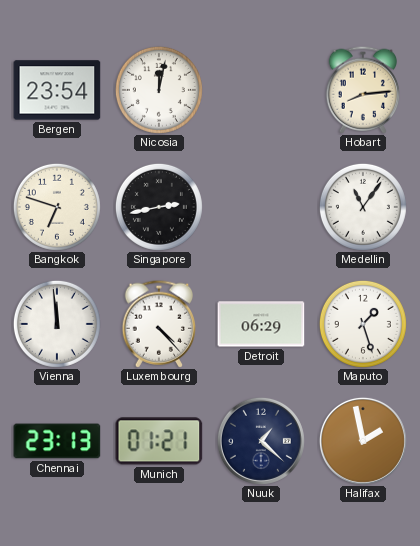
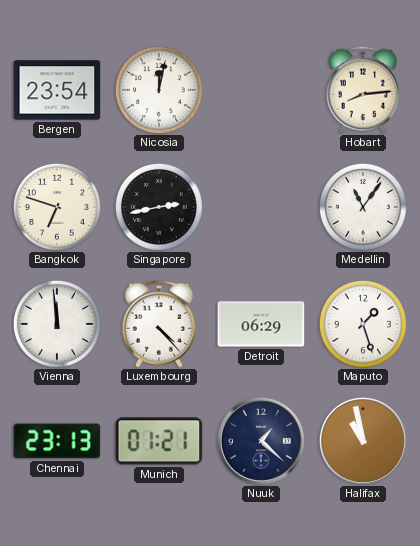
Halifax: 1:58 -> 10:58 (363, 441)
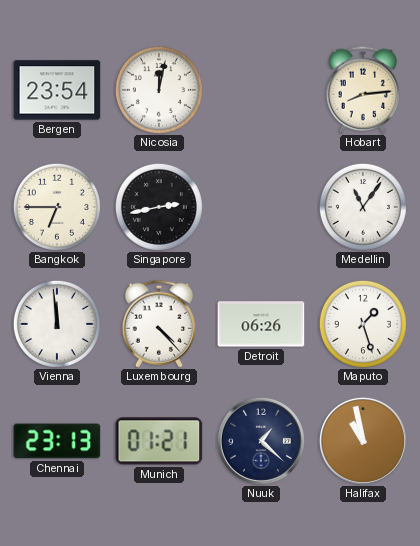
Bangkok: 6:48 -> 6:45 (57, 207)
Detroit: 06:29 -> 06:26 (261, 324)
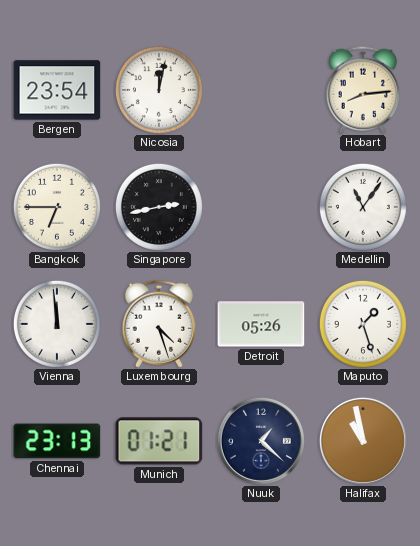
Luxembourg: 4:23 -> 4:27 (158, 324)
Detroit: 06:26 -> 05:26 (261, 324)
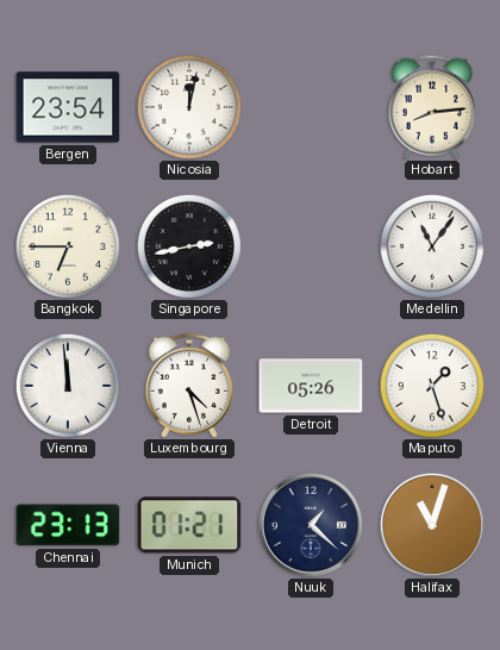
Halifax: 10:58 -> 11:03 (432, 525)
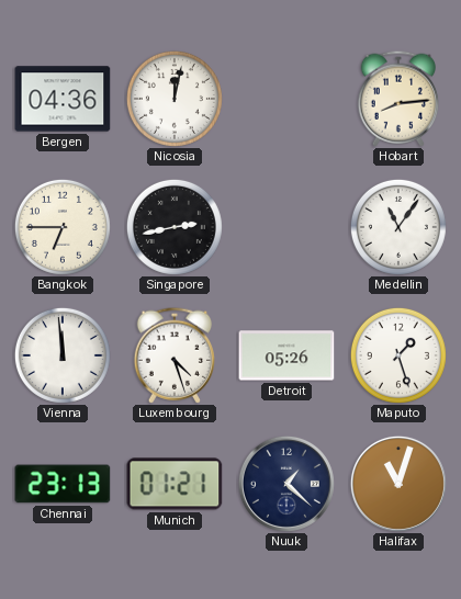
Bergen: 23:54 -> 04:36 (63, 99)
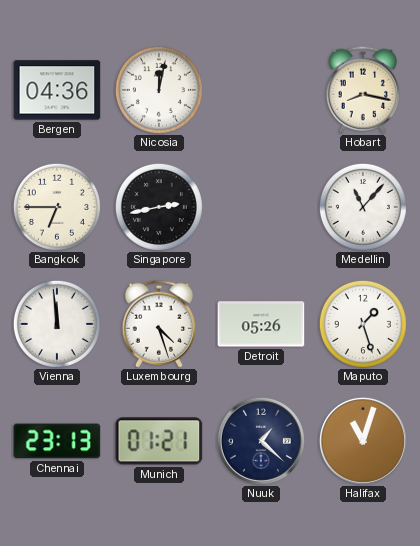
Hobart: 8:14 -> 8:17 (362, 90)
Medellin: 11:06 -> 11:07 (363, 207)
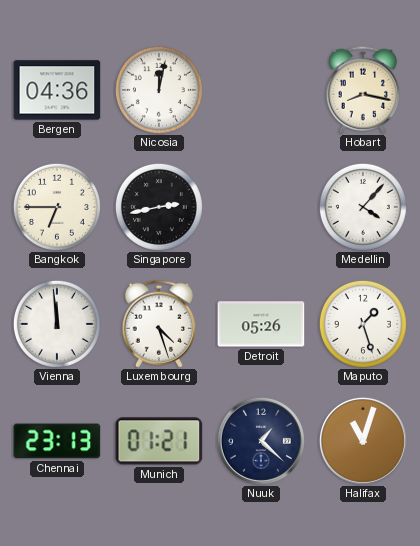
Medellin: 11:07 -> 4:07 (363, 207)
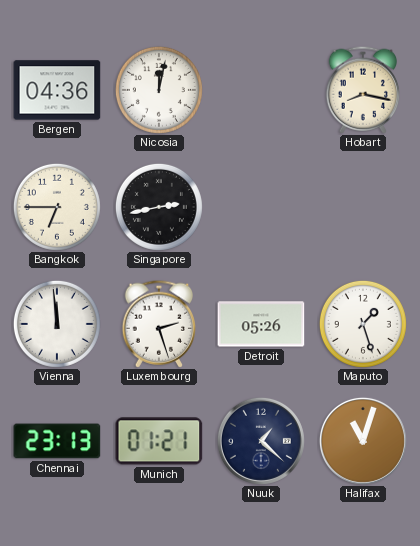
Medellin: 4:07 -> none (363, 207)
Luxembourg: 4:27 -> 2:27 (158, 324)
